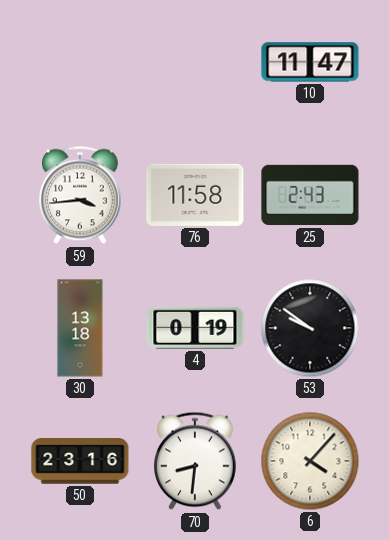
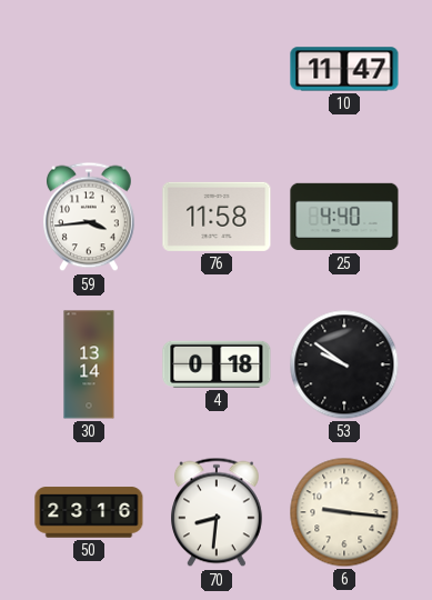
25: 2:43 -> 4:40 (344, 217)
30: 13:18 -> 13:14 (89, 364)
4: 0:19 -> 0:18 (217, 364)
6: 4:07 -> 9:16 (344, 512)
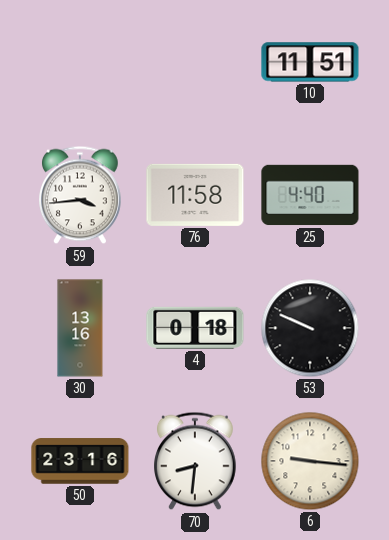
10: 11:47 -> 11:51 (310, 62)
30: 13:14 -> 13:16 (80, 328)
53: 9:51 -> 9:49 (310, 328)
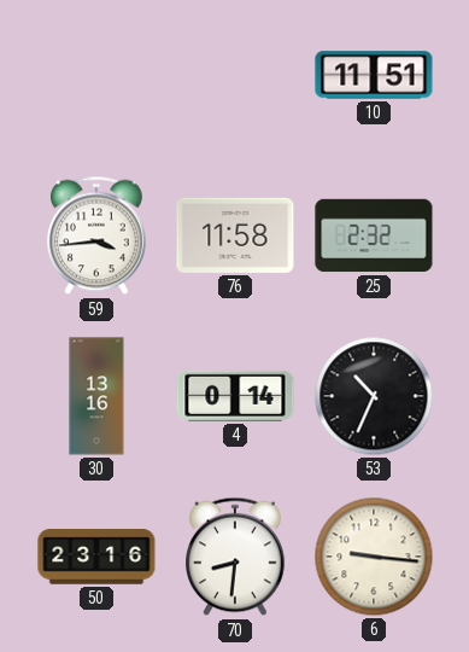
25: 4:40 -> 2:32 (374, 235)
4: 0:18 -> 0:14 (235, 396)
53: 9:49 -> 10:34 (374, 396)
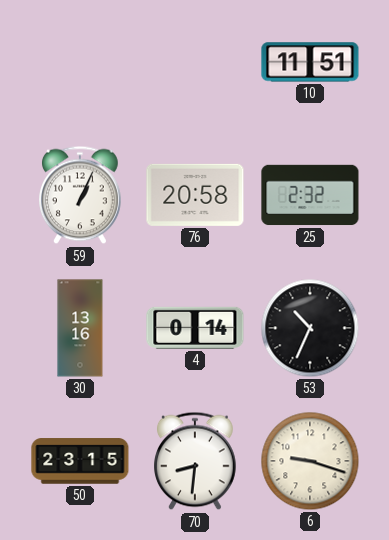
59: 3:44 -> 1:04 (81, 195)
76: 11:58 -> 20:58 (195, 195)
50: 23:16 -> 23:15 (80, 461)
6: 9:16 -> 9:18 (310, 461)
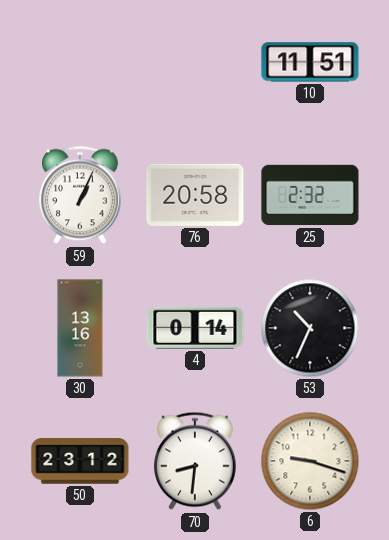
50: 23:15 -> 23:12 (80, 461)
